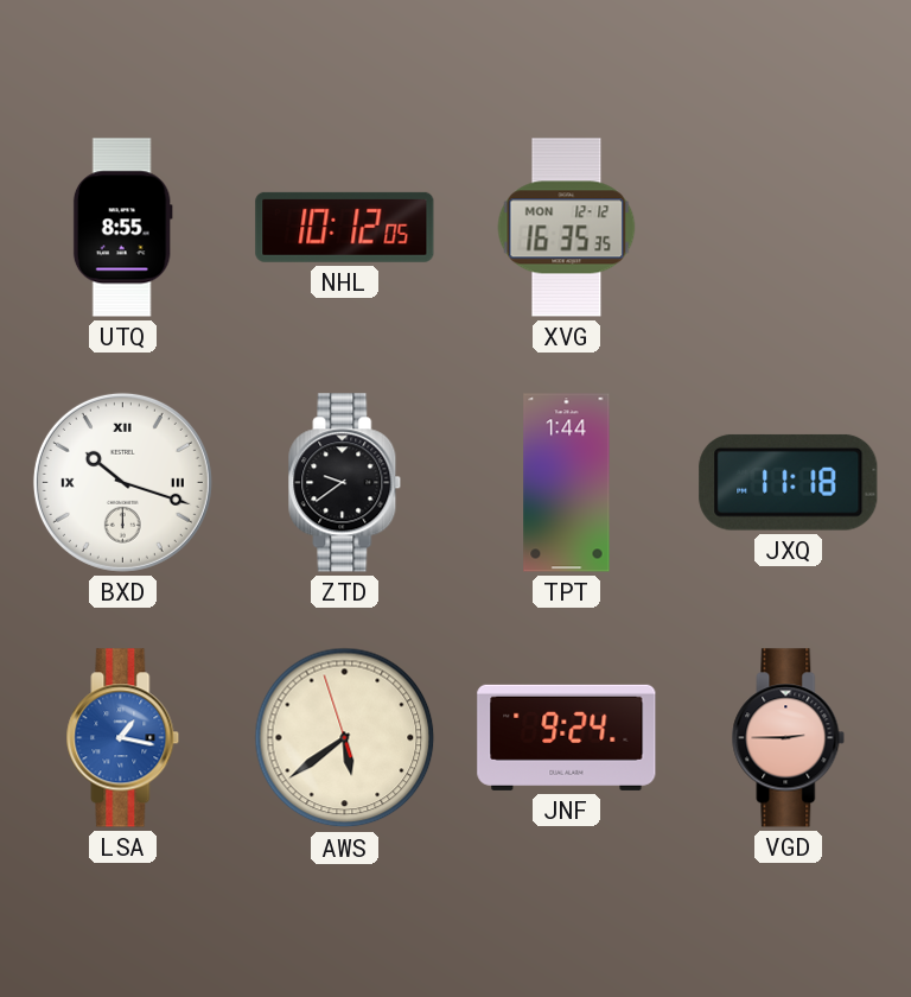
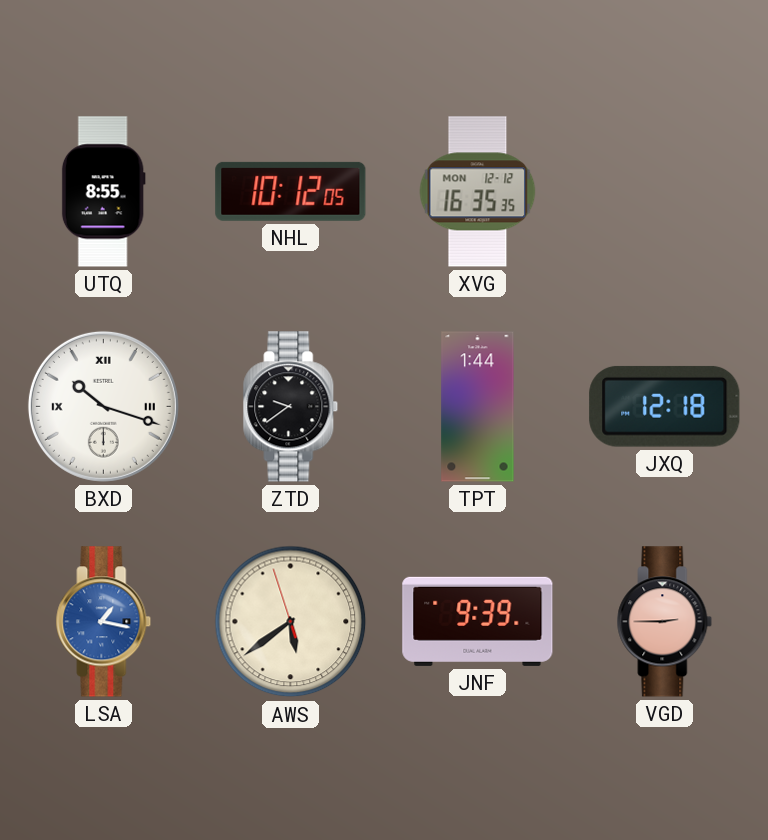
JXQ: 11:18 -> 12:18 (665, 406)
JNF: 9:24 -> 9:39 (478, 621)
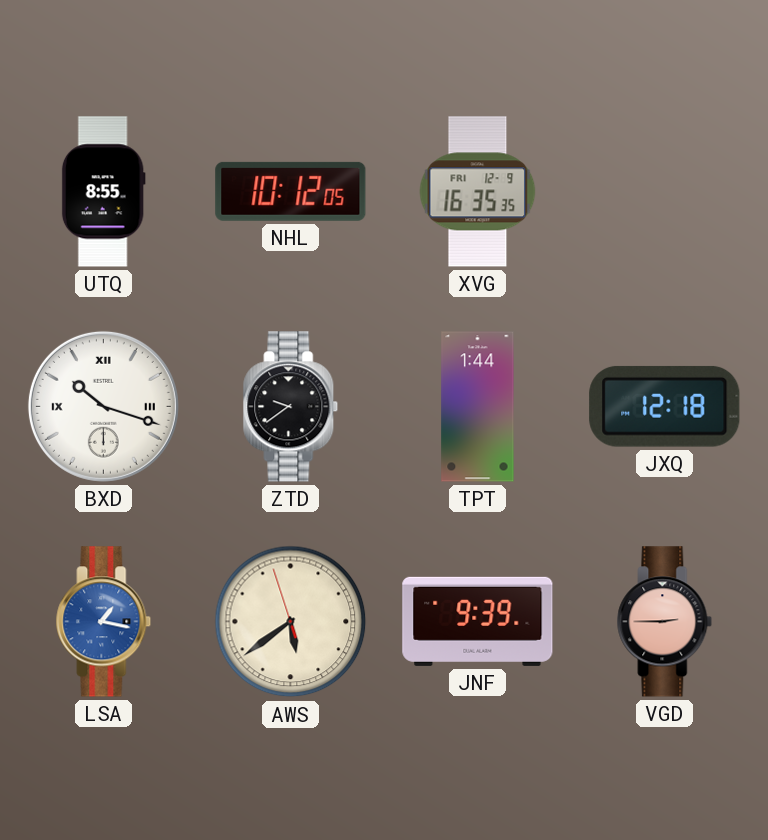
XVG date: MON 12-12 -> FRI 12-9 (478, 192)
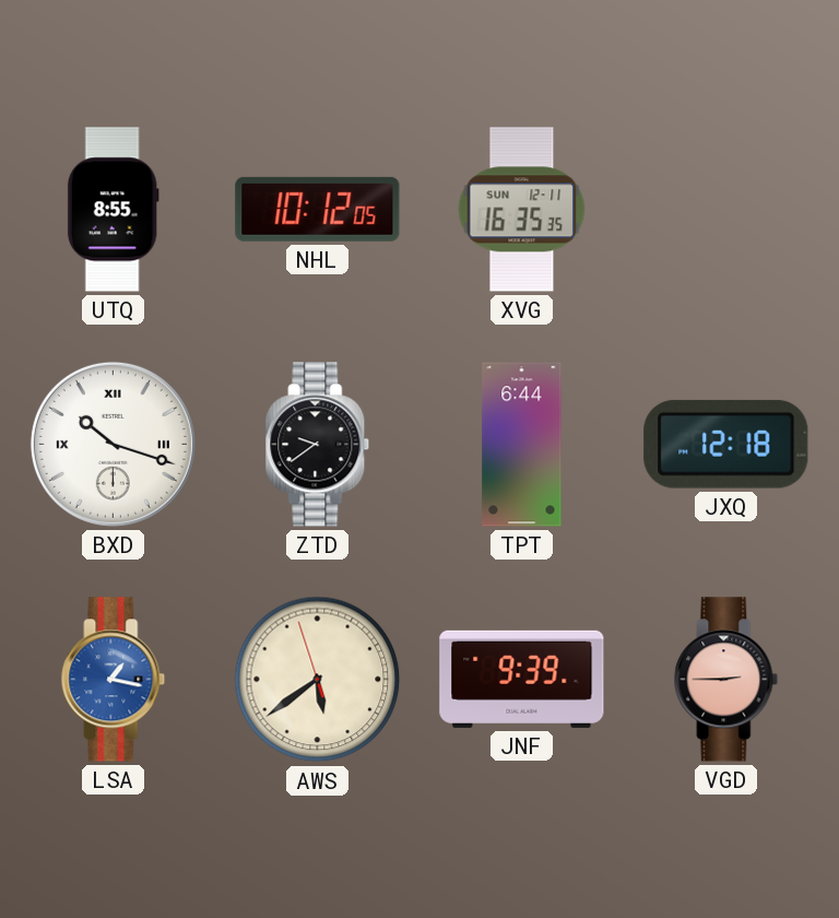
XVG date: FRI 12-9 -> SUN 12-11 (522, 210)
TPT: 1:44 -> 6:44 (522, 445)
